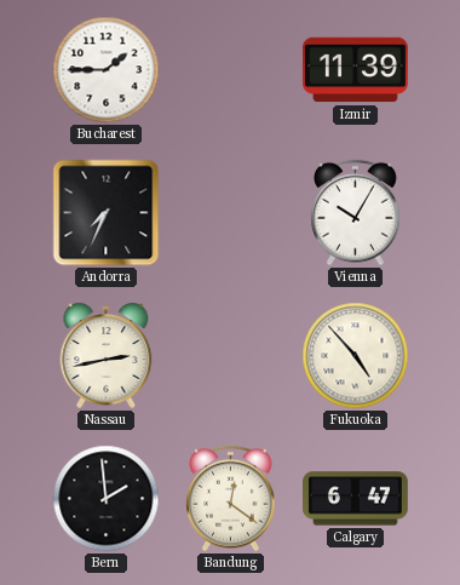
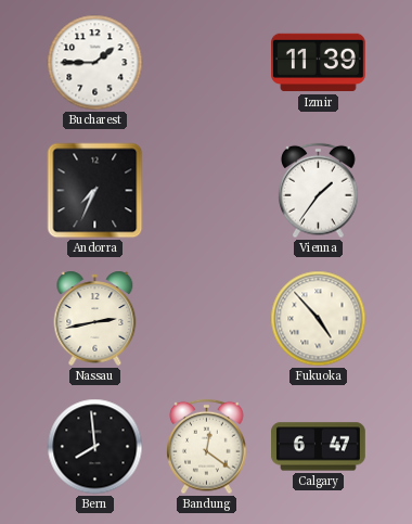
Vienna: 10:05 -> 1:36 (319, 191)
Bern: 1:59 -> 7:59 (95, 447)
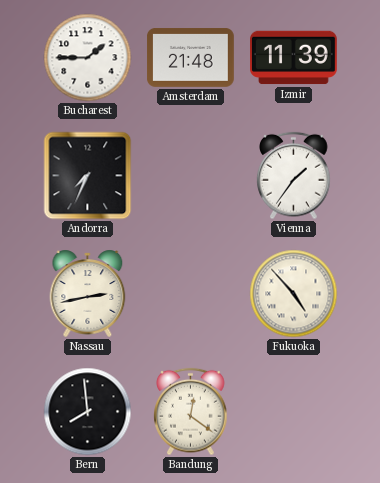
Amsterdam: none -> 21:48 (191, 58)
Calgary: 6:47 -> none (319, 447)
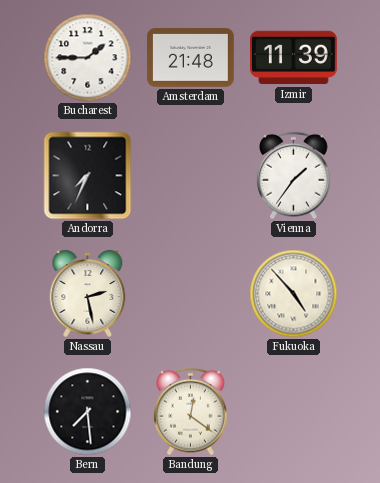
Nassau: 2:43 -> 2:28 (88, 293)
Bern: 7:59 -> 7:29 (88, 412)
